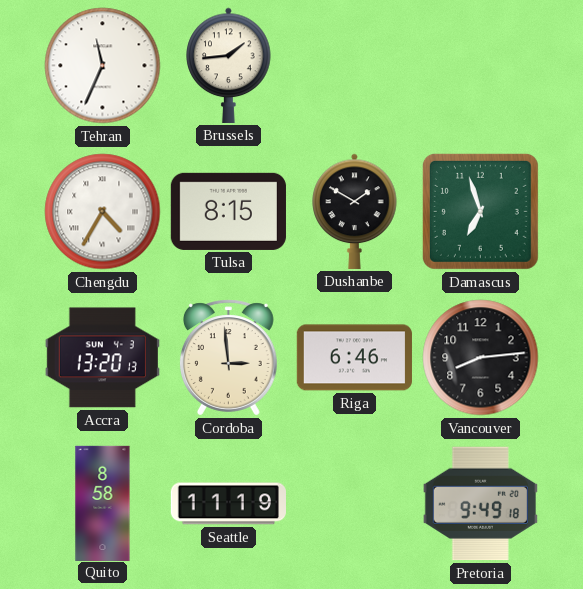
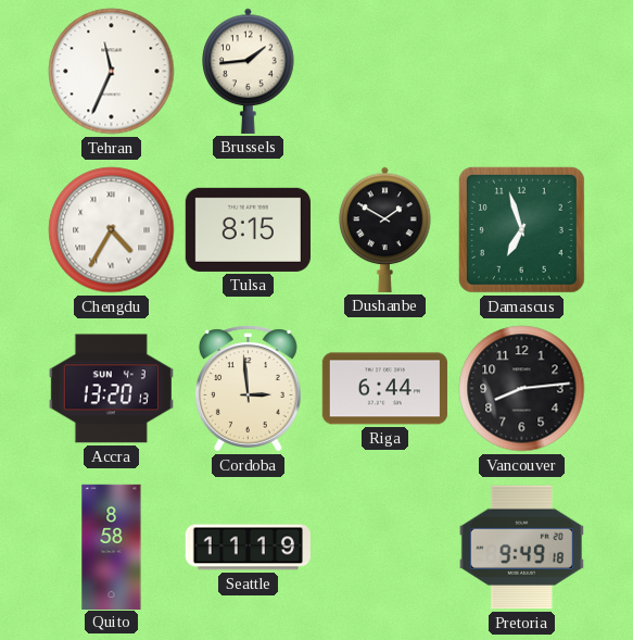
Riga: 6:46 -> 6:44 (384, 389)
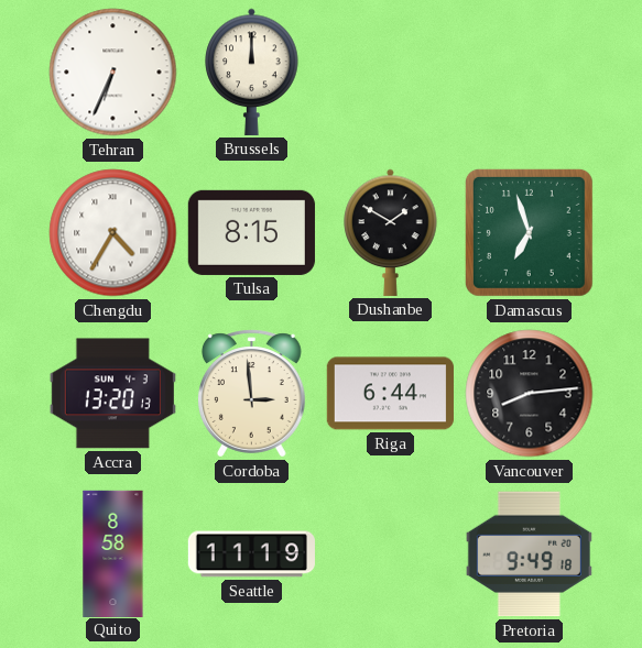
Tehran: 11:34 -> 6:34 (113, 73)
Brussels: 1:44 -> 12:00 (252, 72)
